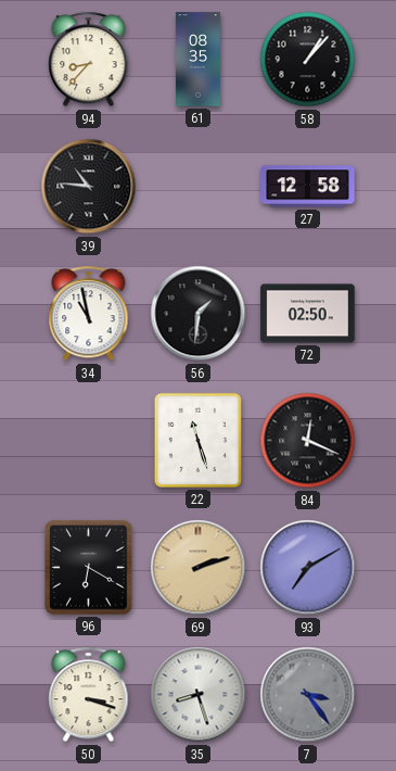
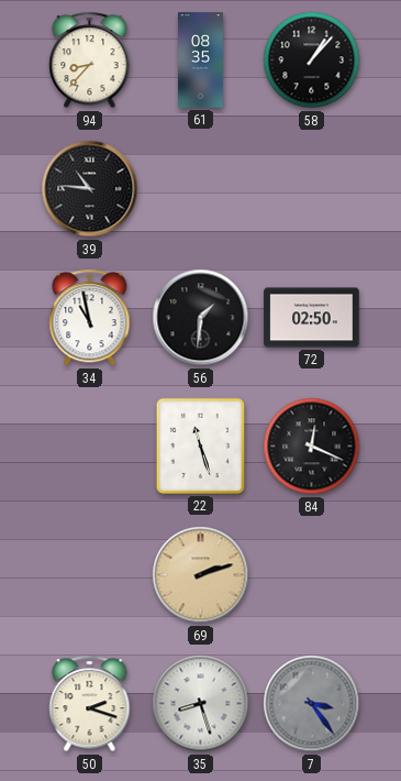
27: 12:58 -> none (308, 187)
96: 6:20 -> none (89, 568)
93: 7:10 -> none (308, 568)
50: 3:18 -> 2:18 (90, 704)
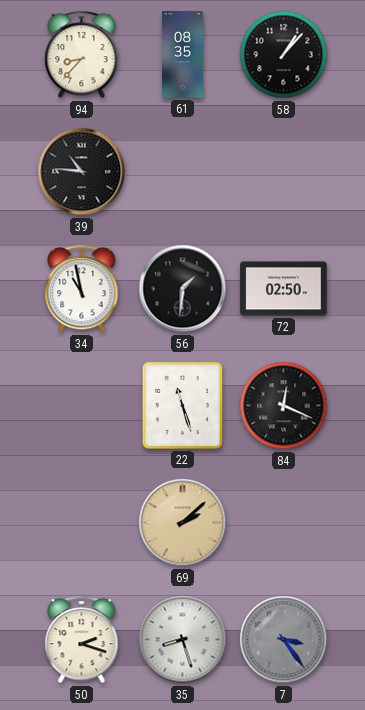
69: 2:12 -> 2:08 (183, 523)
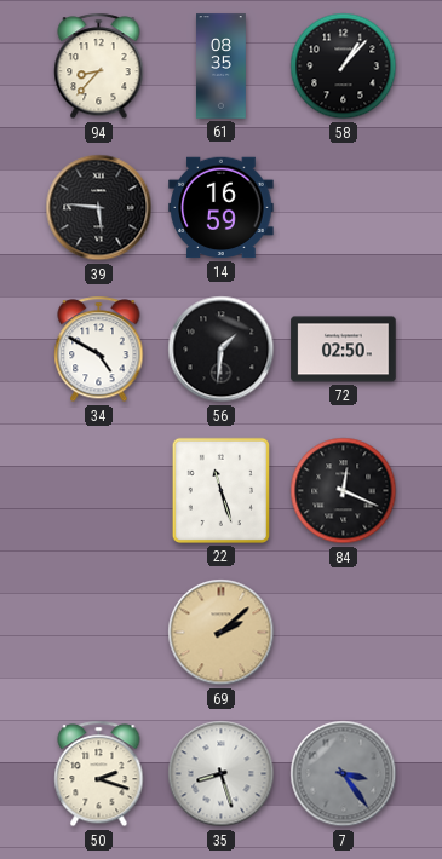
39: 10:46 -> 5:46 (99, 208)
14: none -> 16:59 (222, 208)
34: 10:58 -> 4:50 (99, 350)
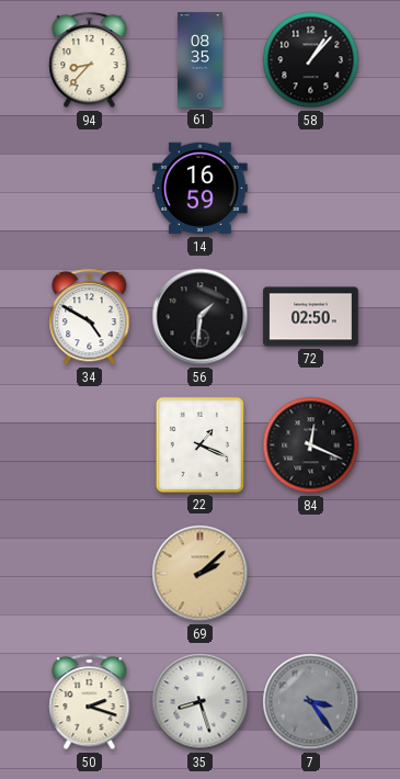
39: 5:46 -> none (99, 208)
22: 11:27 -> 1:19 (199, 444)
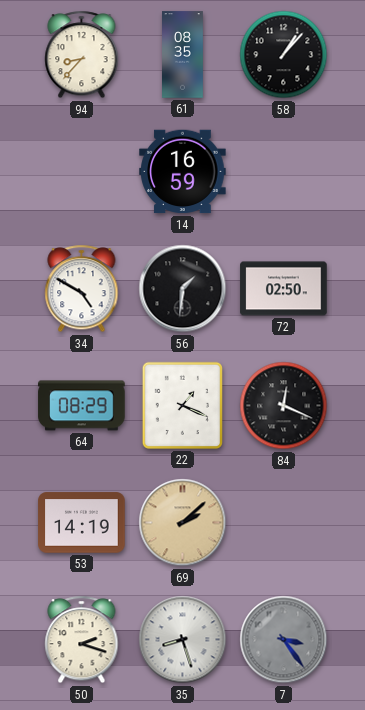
64: none -> 08:29 (82, 406)
53: none -> 14:19 (82, 523)
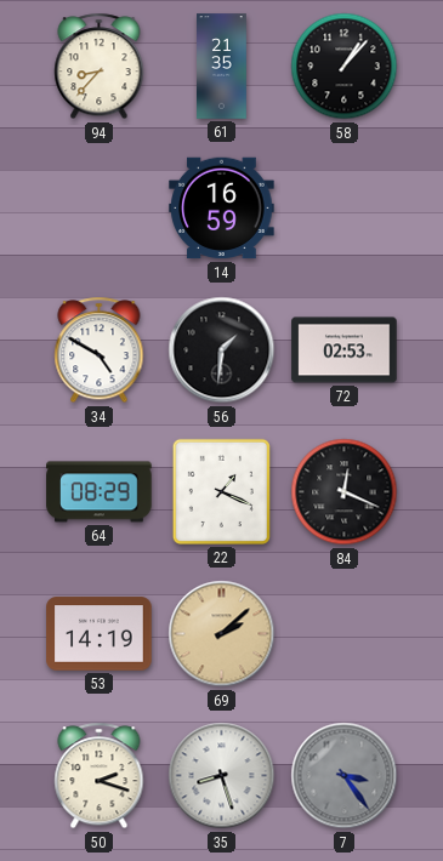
61: 08:35 -> 21:35 (222, 67)
72: 02:50 -> 02:53 (345, 350)
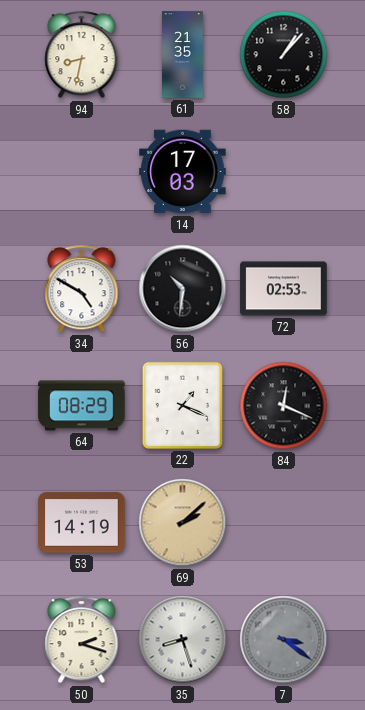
94: 8:37 -> 8:32 (82, 55)
14: 16:59 -> 17:03 (183, 172)
56: 1:31 -> 10:31 (183, 289)
7: 3:24 -> 3:21 (284, 640)
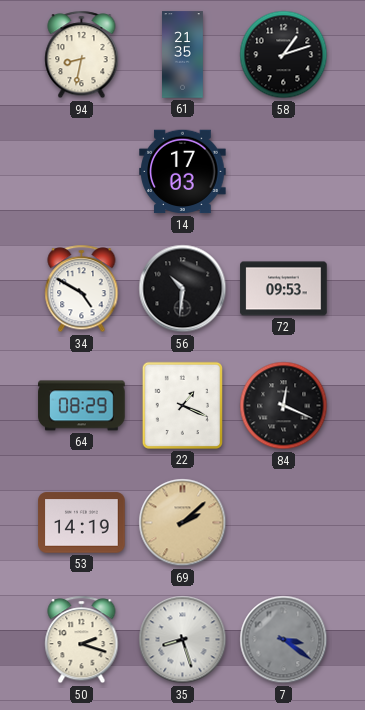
58: 1:07 -> 1:12 (284, 55)
72: 02:53 -> 09:53 (284, 289)
